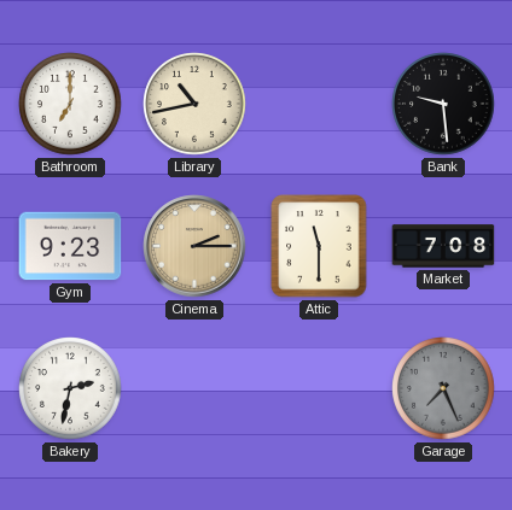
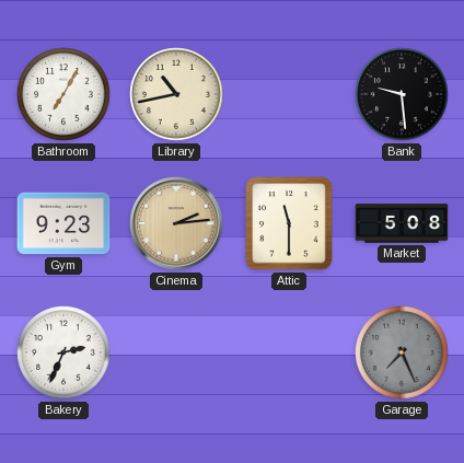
Bathroom: 7:00 -> 7:05 (63, 94)
Cinema: 2:15 -> 2:14 (176, 223)
Market: 7:08 -> 5:08 (402, 223)
Bakery: 2:32 -> 2:34 (63, 352)
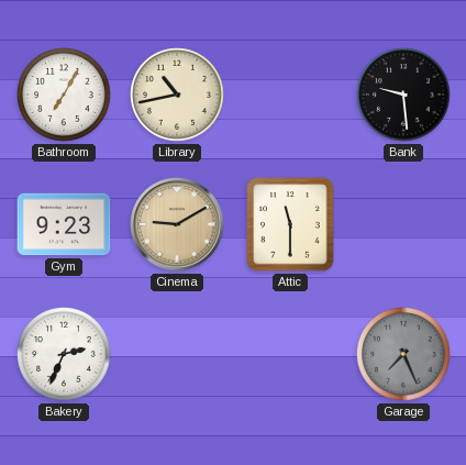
Cinema: 2:14 -> 9:10 (177, 224)
Market: 5:08 -> none (402, 223)
